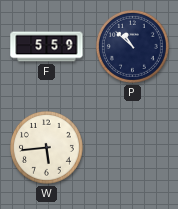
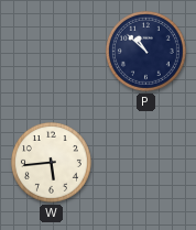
F: 5:59 -> none (47, 47)
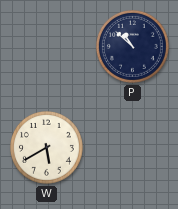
W: 5:44 -> 5:40 (46, 147)
